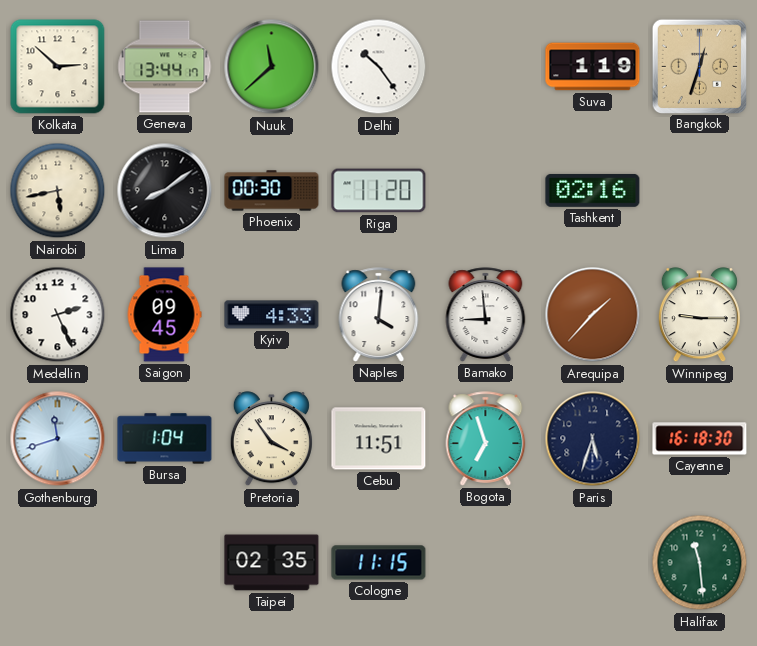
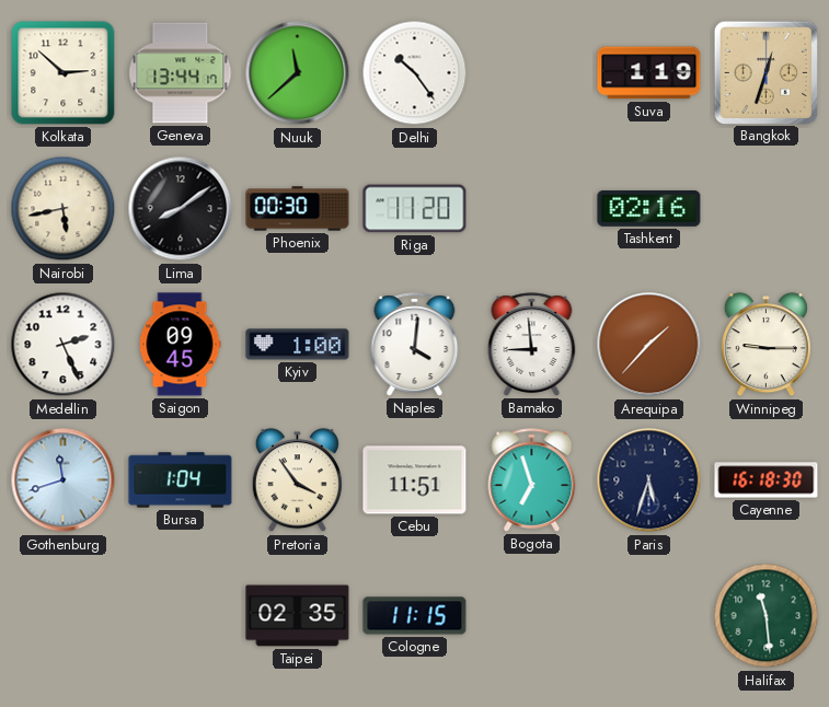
Kyiv: 4:33 -> 1:00 (298, 345)
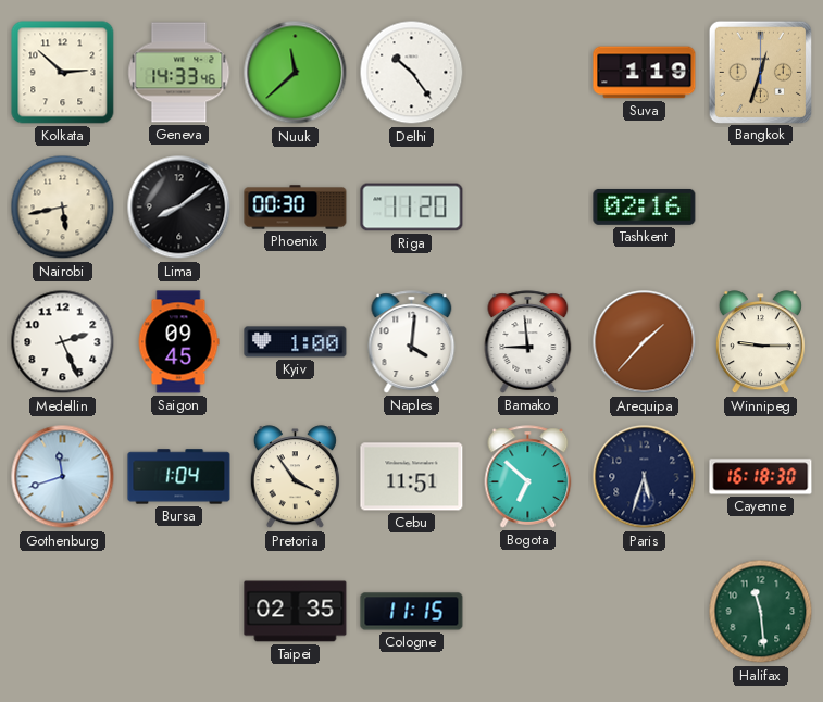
Geneva: 13:44 -> 14:33 (179, 73)
Bogota: 6:57 -> 6:52 (528, 477)
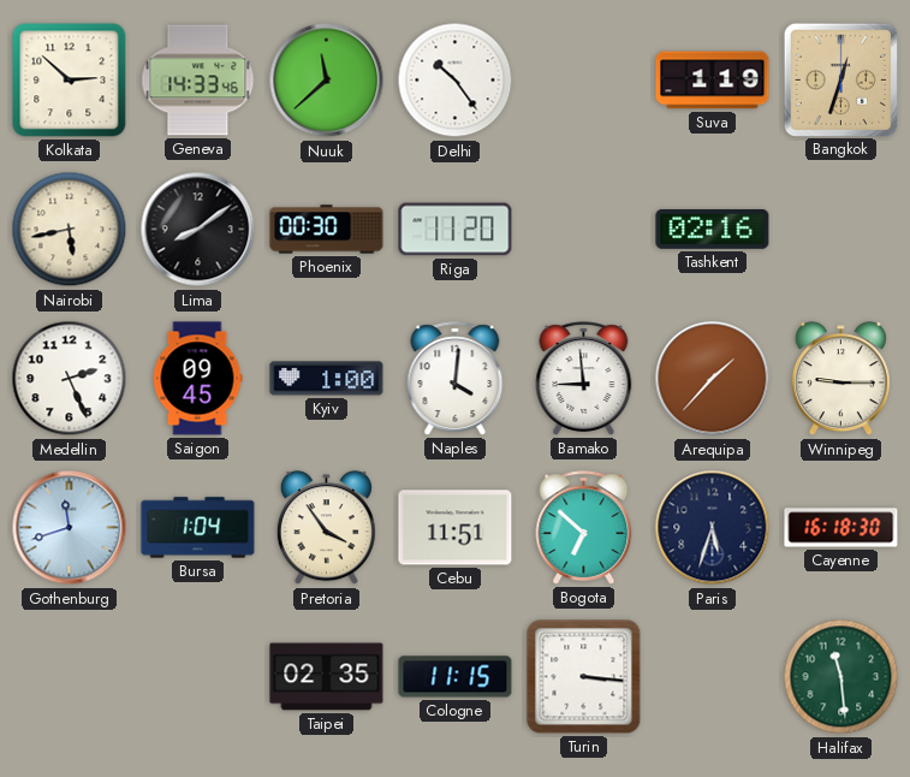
Turin: none -> 3:16 (584, 677)
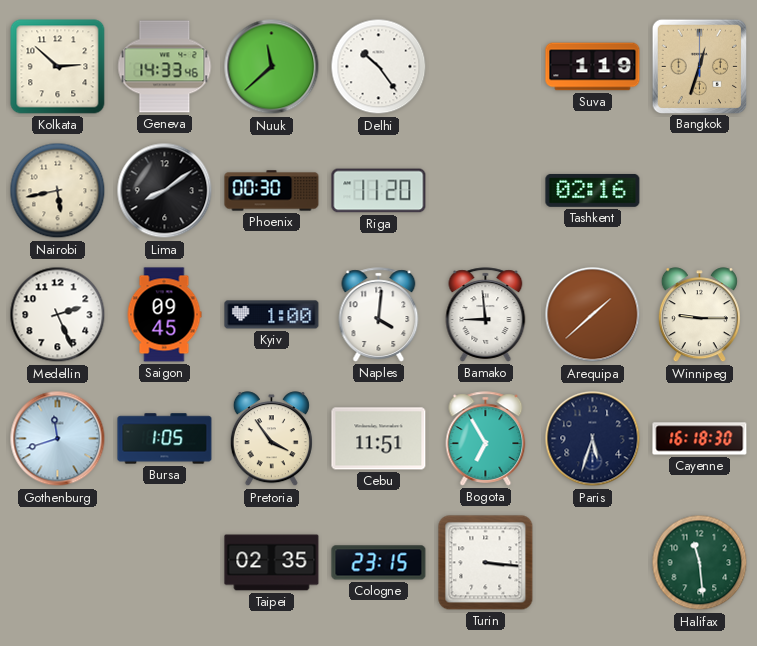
Arequipa: 1:37 -> 1:38 (593, 315)
Bursa: 1:04 -> 1:05 (165, 439)
Bogota: 6:52 -> 6:55 (486, 439)
Cologne: 11:15 -> 23:15 (379, 563)
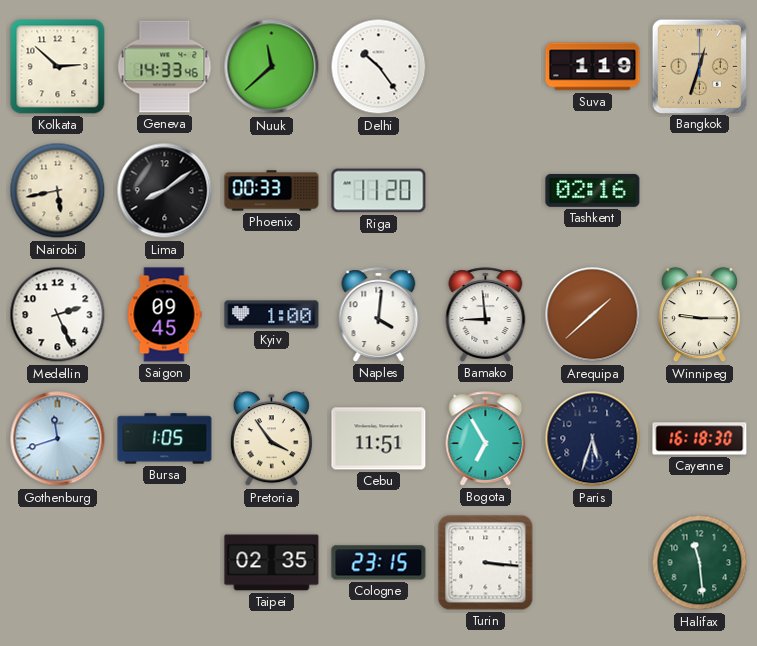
Phoenix: 00:30 -> 00:33 (272, 191)
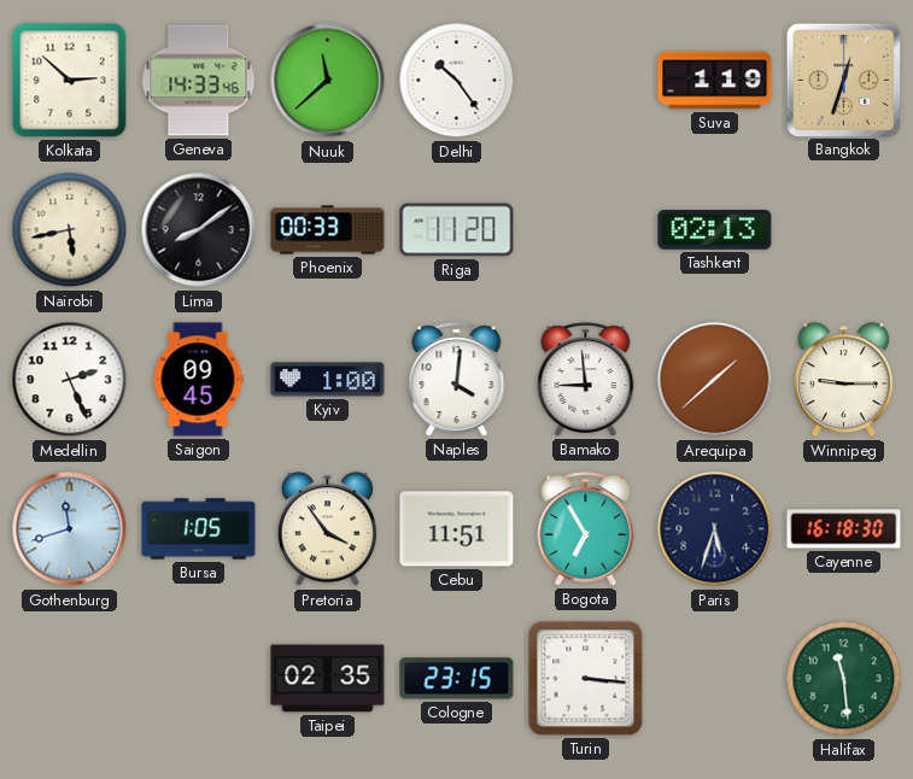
Tashkent: 02:16 -> 02:13 (715, 229)
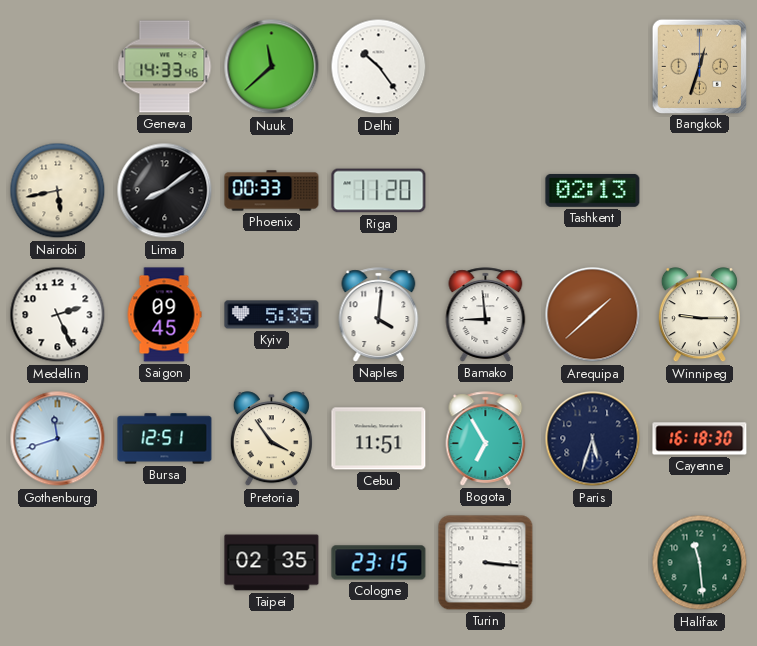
Kolkata: 2:52 -> none (70, 81)
Suva: 1:19 -> none (715, 81)
Kyiv: 1:00 -> 5:35 (272, 315)
Bursa: 1:05 -> 12:51 (165, 439)
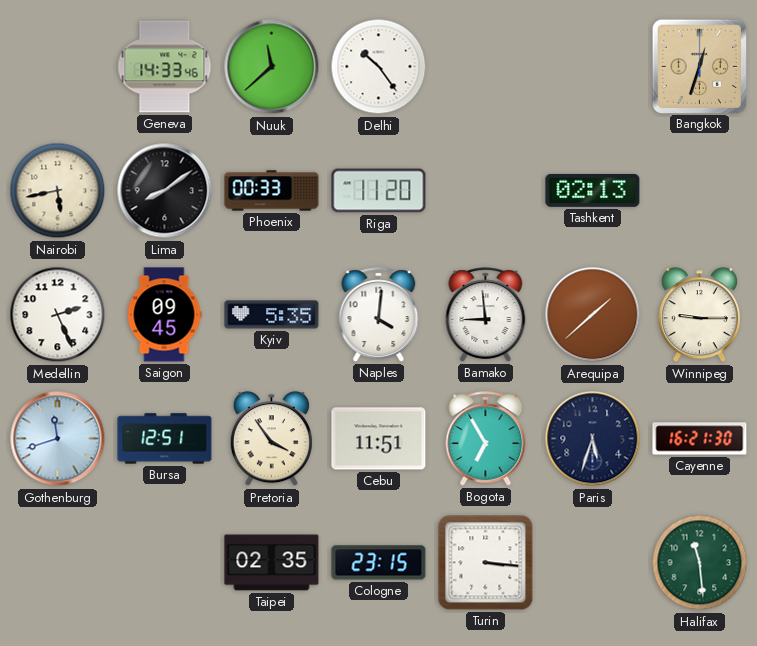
Cayenne: 16:18 -> 16:21 (700, 439)
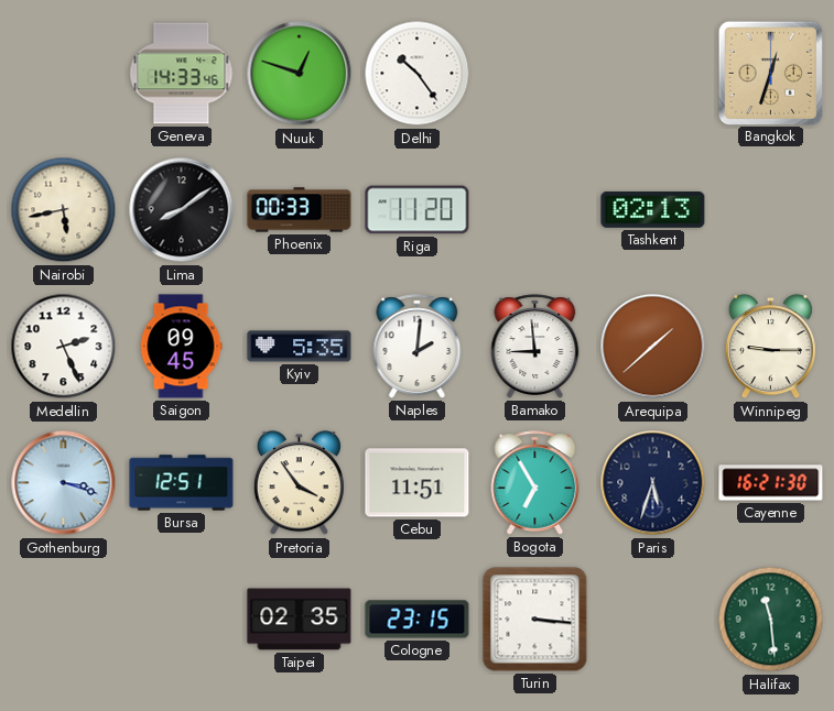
Nuuk: 11:38 -> 12:48 (300, 74)
Naples: 4:01 -> 2:01 (418, 347)
Gothenburg: 11:42 -> 3:18 (64, 483)
